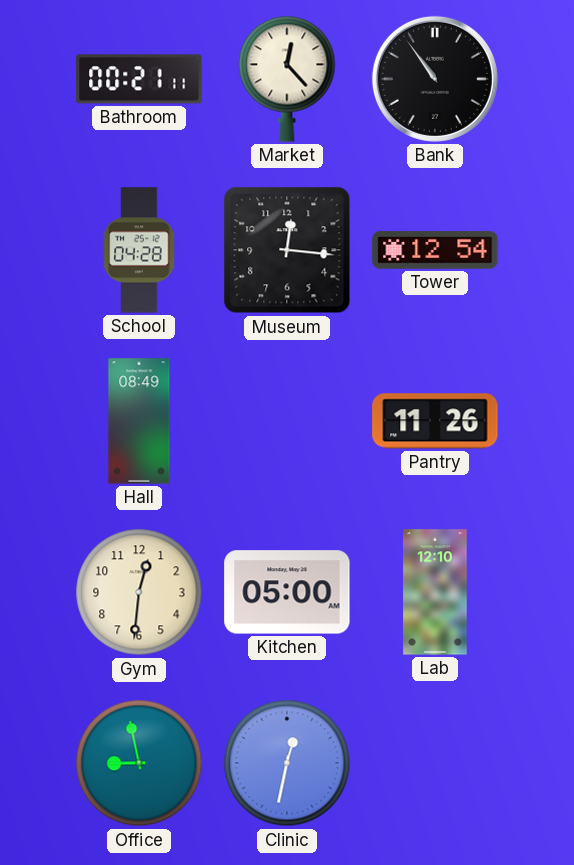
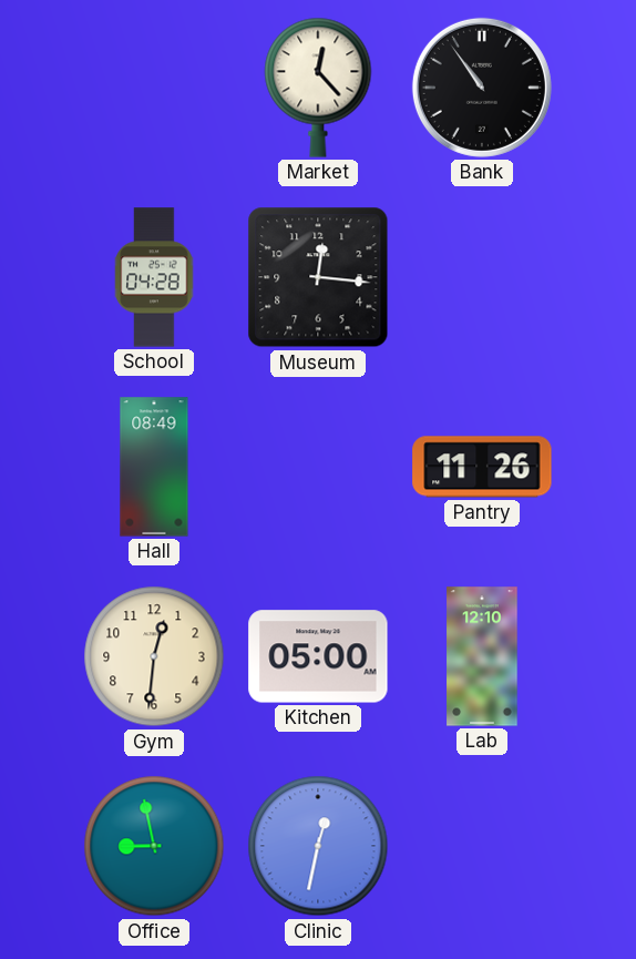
Bathroom: 00:21 -> none (139, 79)
Tower: 12:54 -> none (435, 250)
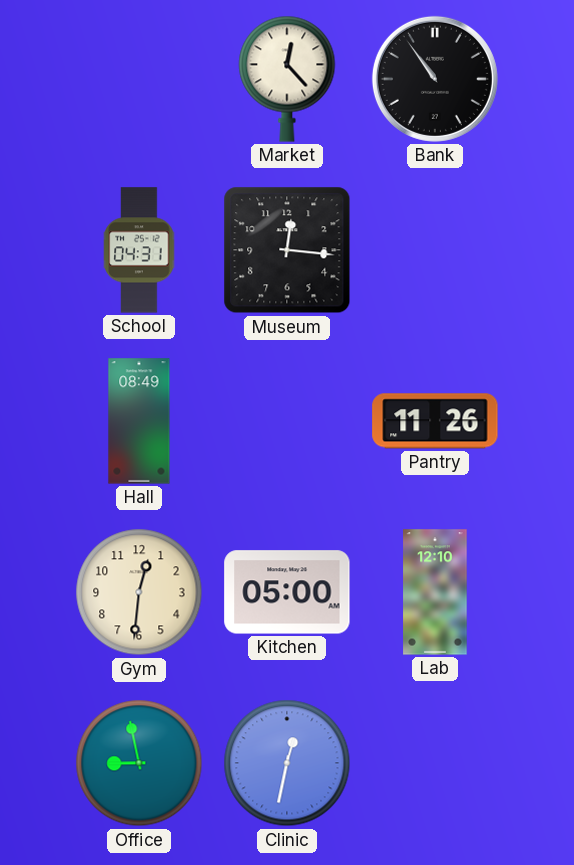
School: 04:28 -> 04:31 (139, 250)
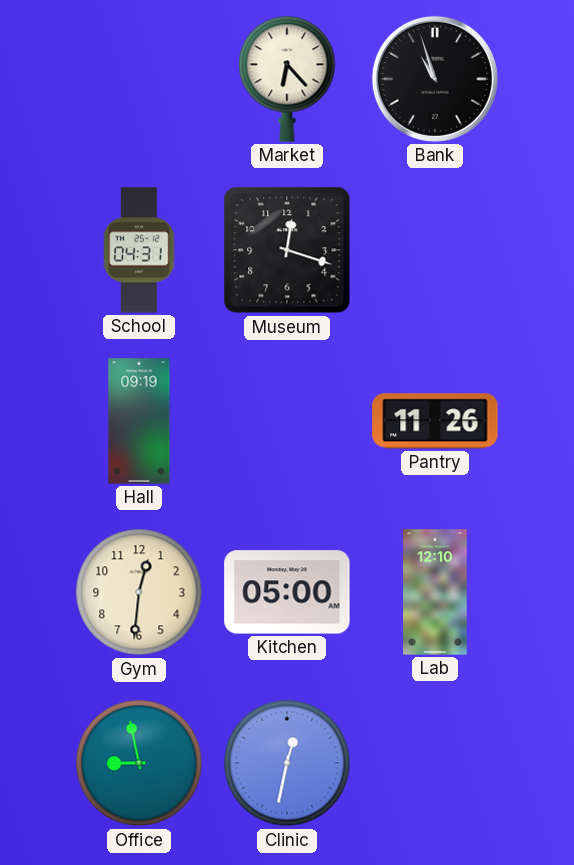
Market: 12:23 -> 6:23 (287, 79)
Bank: 10:54 -> 10:57 (435, 79)
Museum: 12:16 -> 12:18 (287, 250)
Hall: 08:49 -> 09:19 (139, 421)
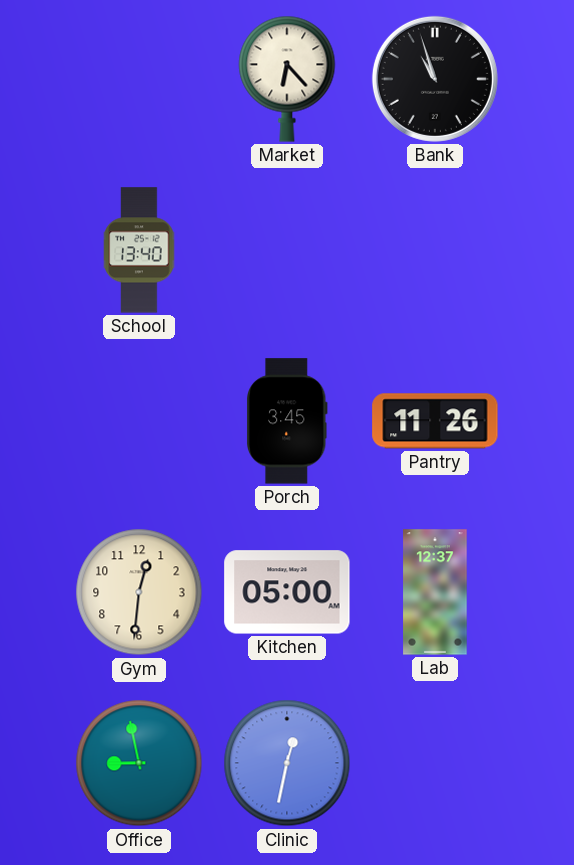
School: 04:31 -> 13:40 (139, 250)
Museum: 12:18 -> none (287, 250)
Hall: 09:19 -> none (139, 421)
Porch: none -> 3:45 (287, 421)
Lab: 12:10 -> 12:37 (435, 592)
